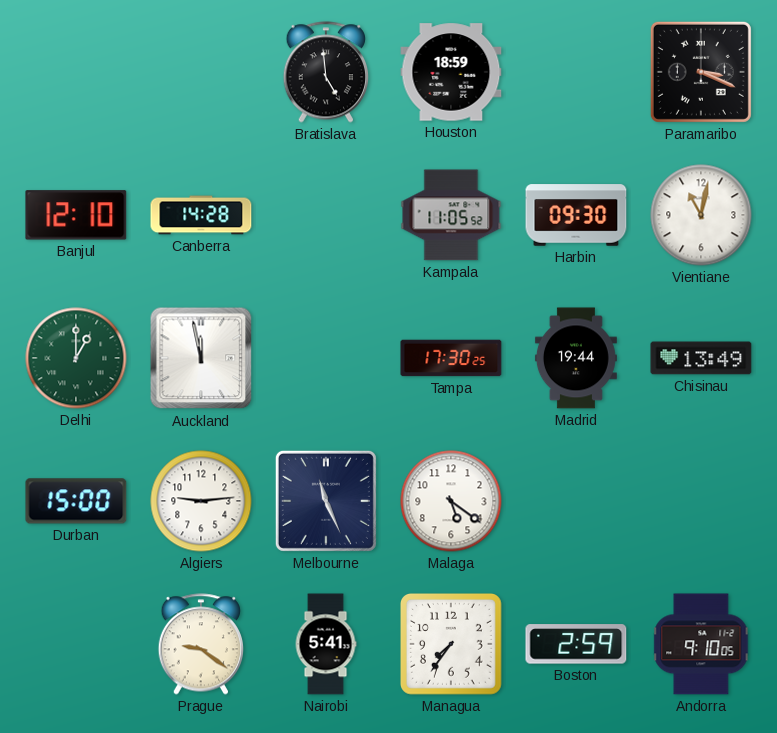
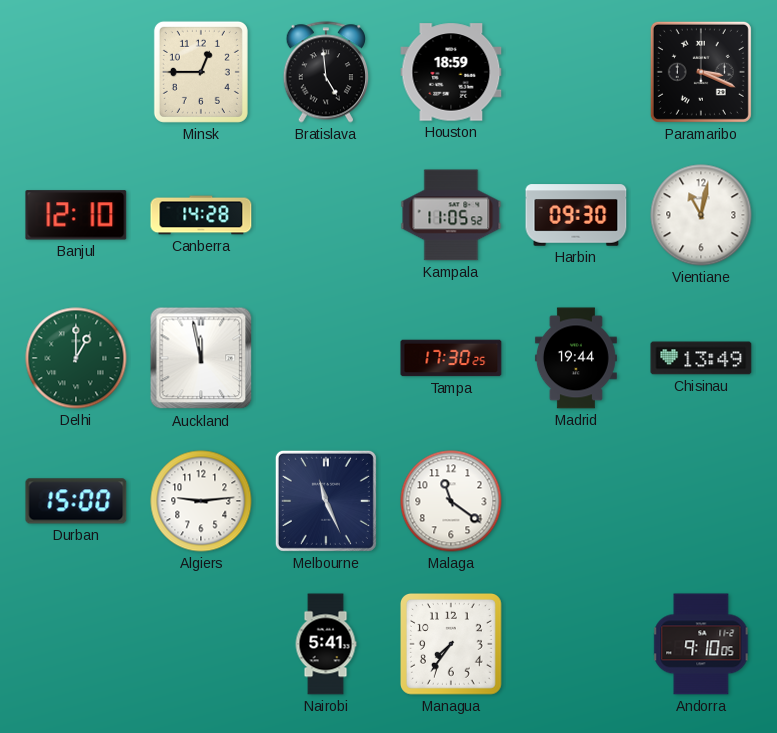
Minsk: none -> 12:45 (201, 72)
Malaga: 5:21 -> 11:21 (451, 501)
Prague: 9:21 -> none (200, 644)
Boston: 2:59 -> none (576, 644)
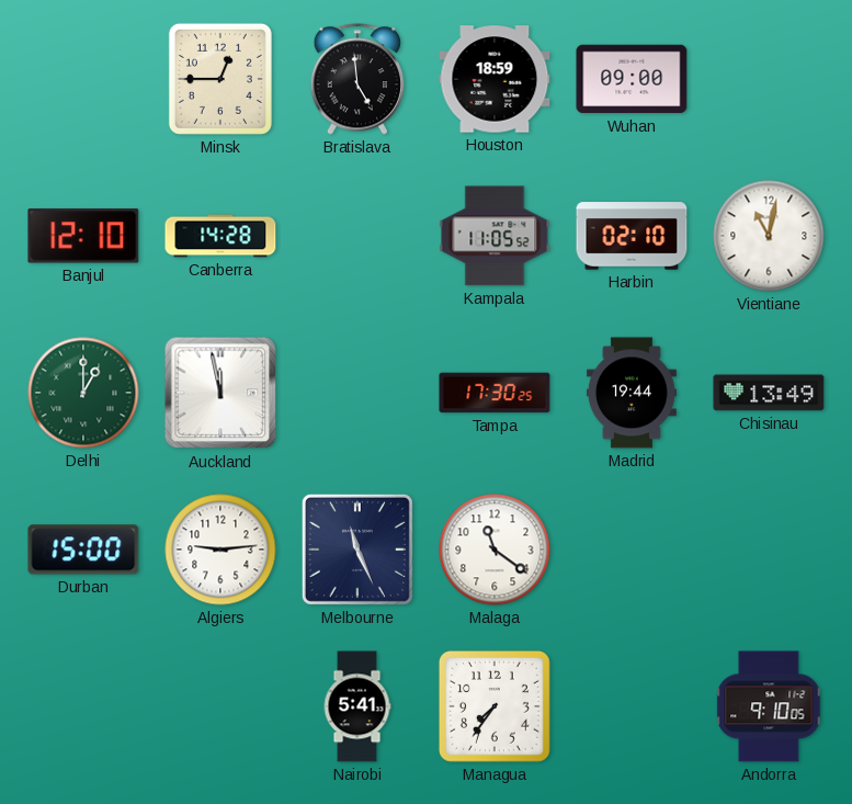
Wuhan: none -> 09:00 (632, 79)
Paramaribo: 3:19 -> none (701, 72)
Harbin: 09:30 -> 02:10 (632, 236)
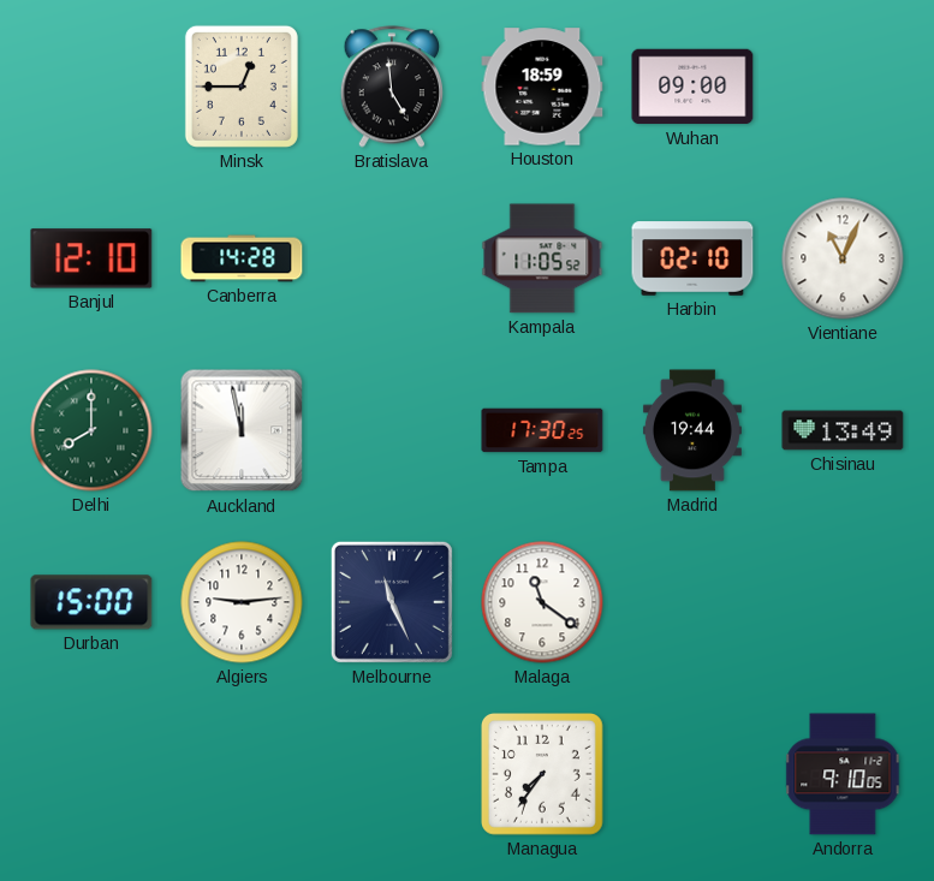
Vientiane: 11:02 -> 11:04 (843, 258)
Delhi: 1:00 -> 8:00 (91, 430)
Nairobi: 5:41 -> none (357, 706)
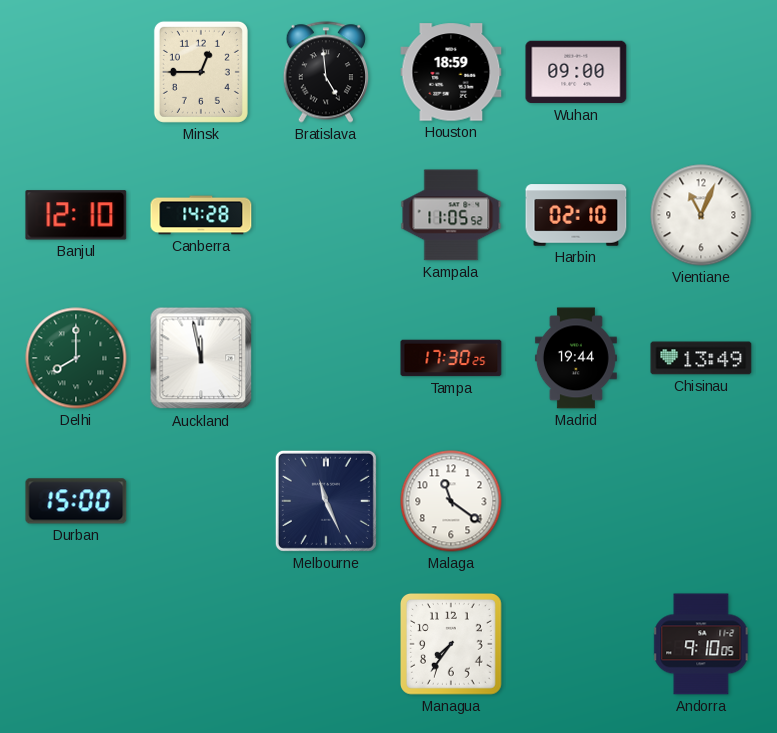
Algiers: 9:14 -> none (242, 602)
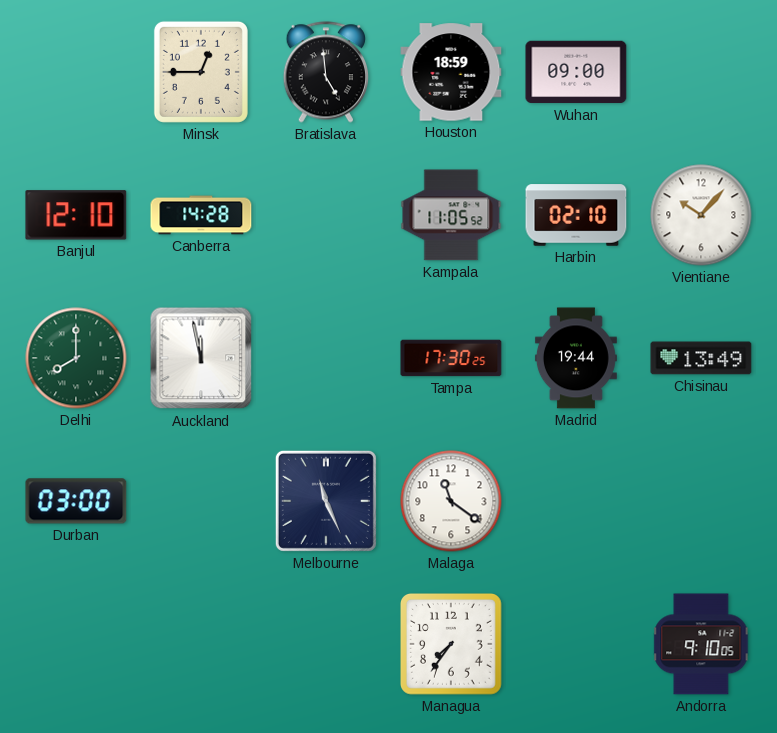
Vientiane: 11:04 -> 10:07 (701, 215)
Durban: 15:00 -> 03:00 (76, 501)
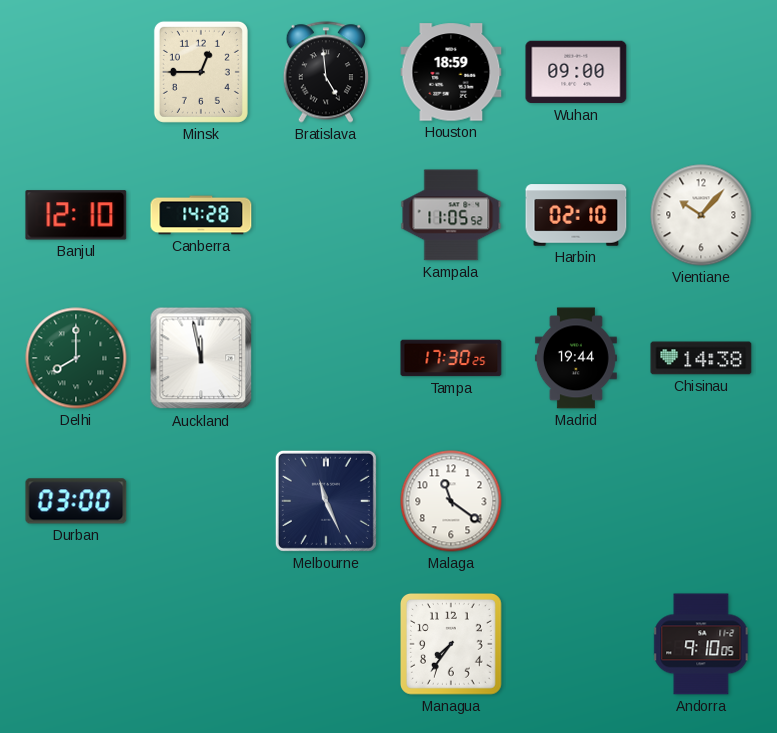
Chisinau: 13:49 -> 14:38 (701, 358)
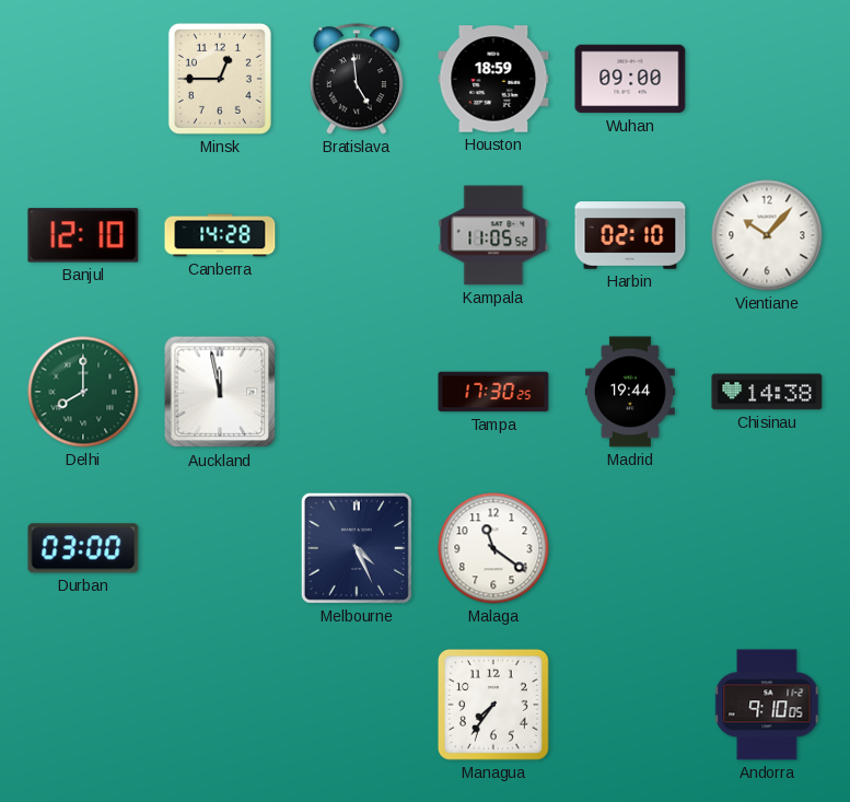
Melbourne: 11:26 -> 4:26 (357, 548)
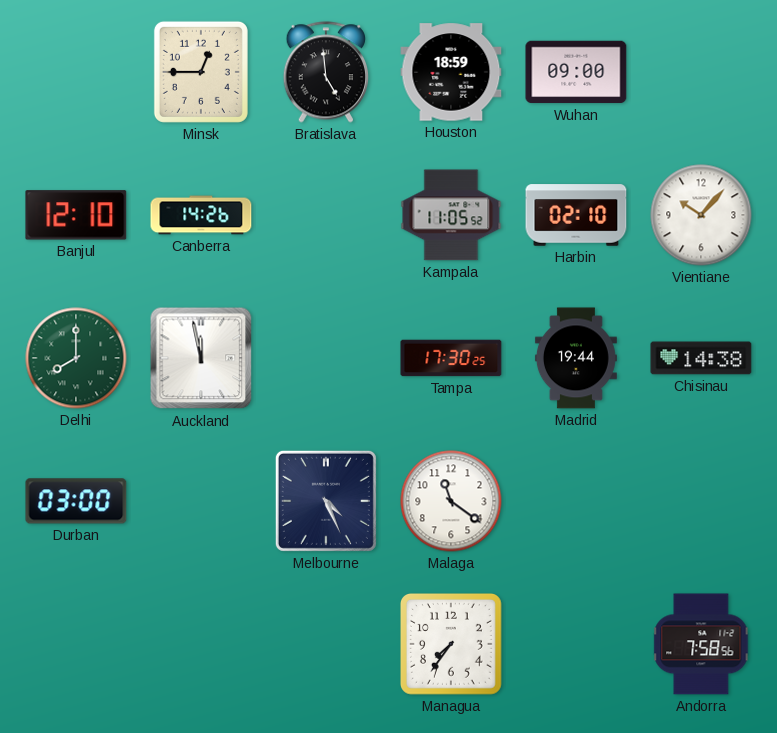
Canberra: 14:28 -> 14:26 (201, 215)
Andorra: 9:10 -> 7:58 (701, 644)
